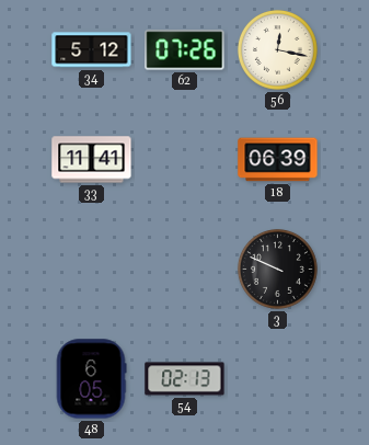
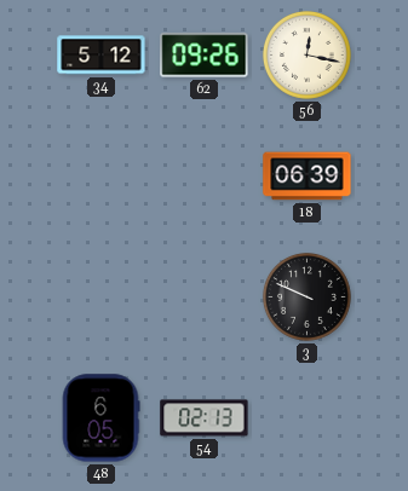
62: 07:26 -> 09:26 (205, 56)
33: 11:41 -> none (92, 160)
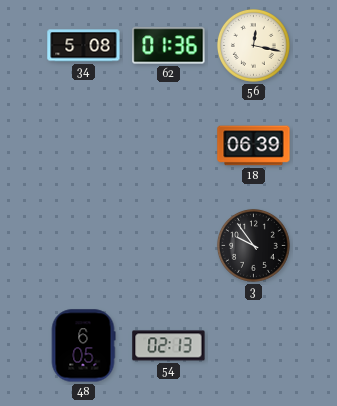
34: 5:12 -> 5:08 (84, 46)
62: 09:26 -> 01:36 (169, 46)
3: 9:49 -> 9:54 (253, 245)
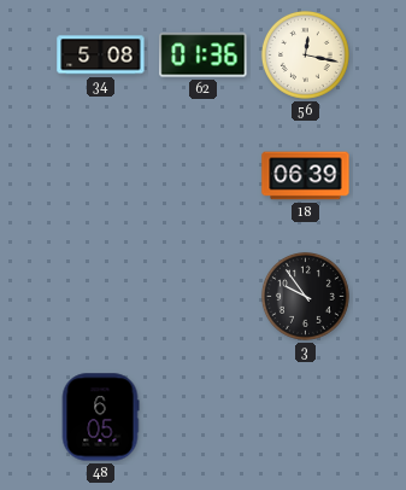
54: 02:13 -> none (169, 346)
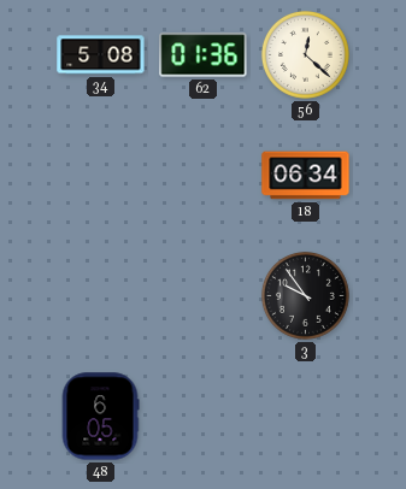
56: 12:17 -> 12:22 (305, 54)
18: 06:39 -> 06:34 (306, 176)
